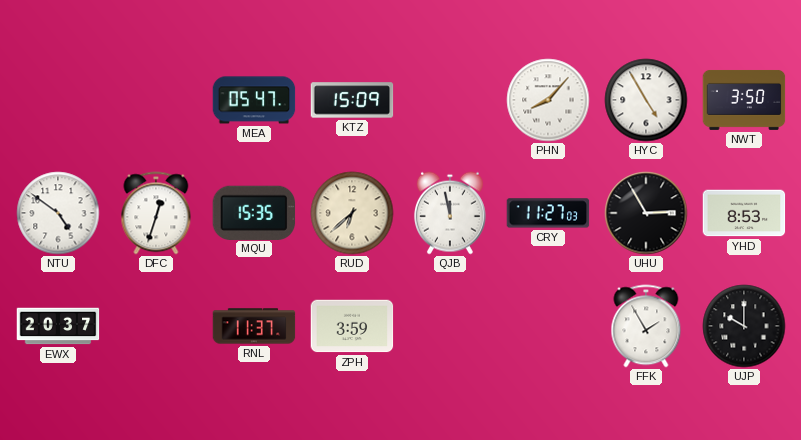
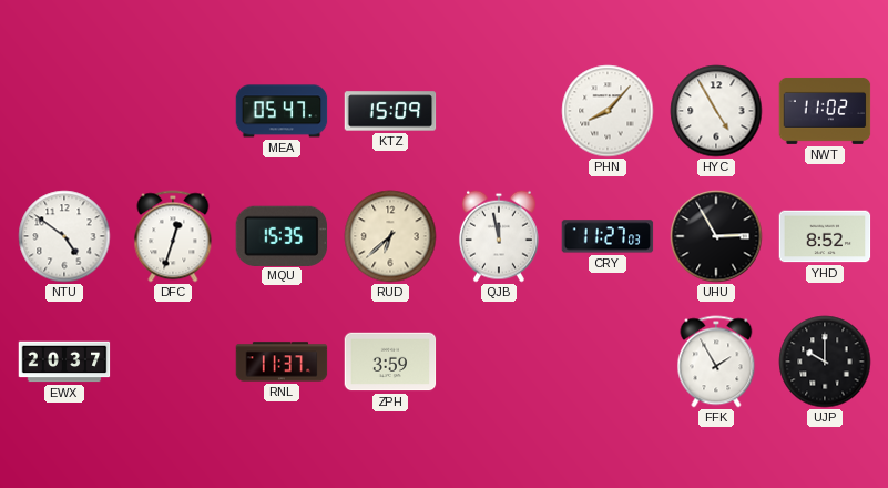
NWT: 3:50 -> 11:02 (825, 111)
YHD: 8:53 -> 8:52 (825, 236)
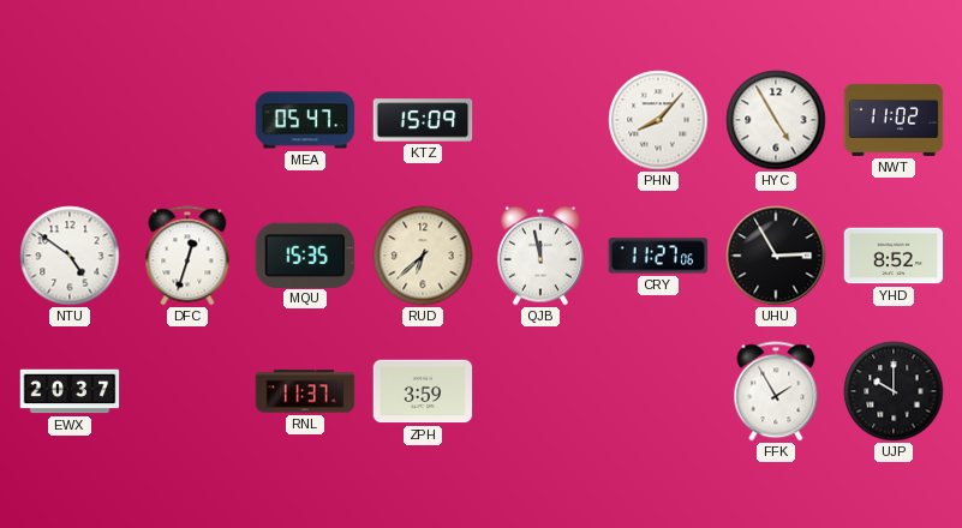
CRY: 11:27:03 -> 11:27:06 (658, 256)
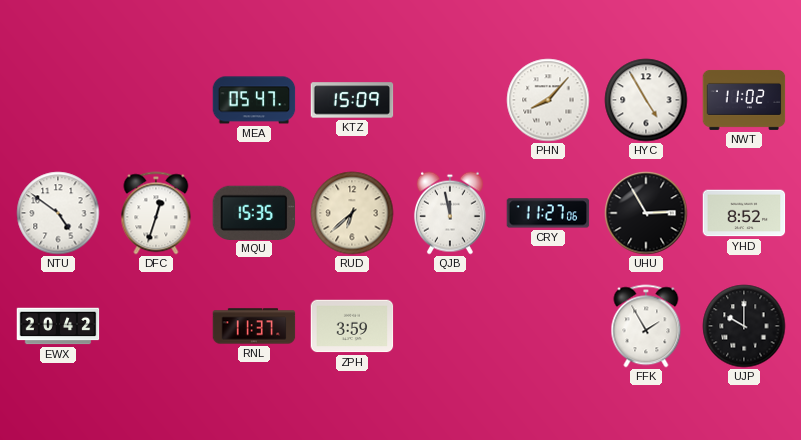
EWX: 20:37 -> 20:42 (58, 326)
